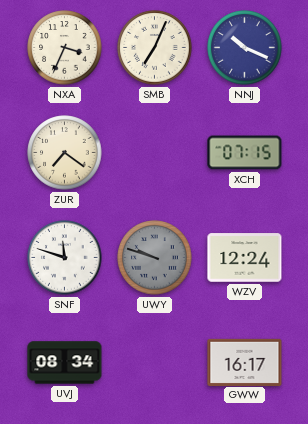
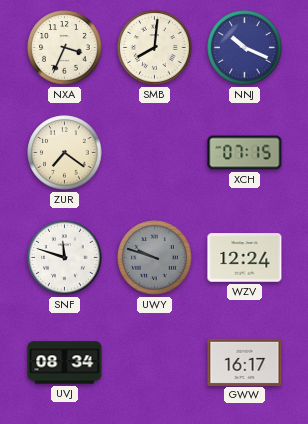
SMB: 7:04 -> 8:01 (155, 48)
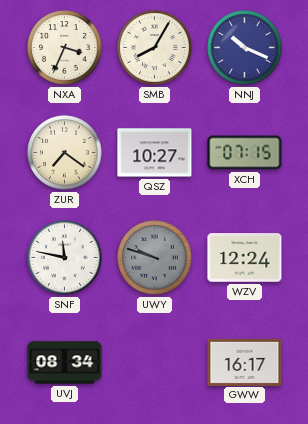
SMB: 8:01 -> 8:05 (155, 48)
QSZ: none -> 10:27 (155, 153)
SNF: 11:48 -> 11:47 (65, 258)
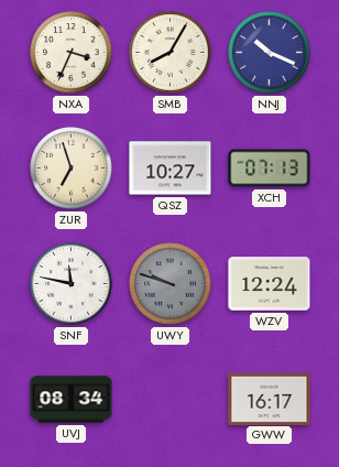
ZUR: 7:21 -> 6:57 (72, 169)
XCH: 07:15 -> 07:13 (270, 169)
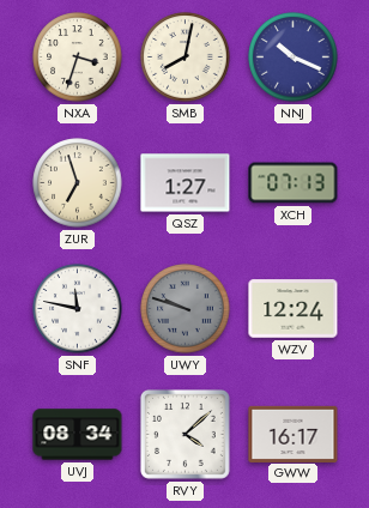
NXA: 3:34 -> 3:33 (78, 58)
SMB: 8:05 -> 8:02 (186, 58)
QSZ: 10:27 -> 1:27 (186, 183)
RVY: none -> 4:08 (184, 434)
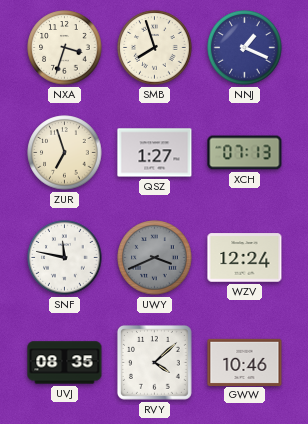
SMB: 8:02 -> 7:57 (155, 48)
NNJ: 10:19 -> 1:19 (245, 48)
UWY: 9:48 -> 3:41 (155, 258)
UVJ: 08:34 -> 08:35 (65, 363)
GWW: 16:17 -> 10:46 (245, 362)
